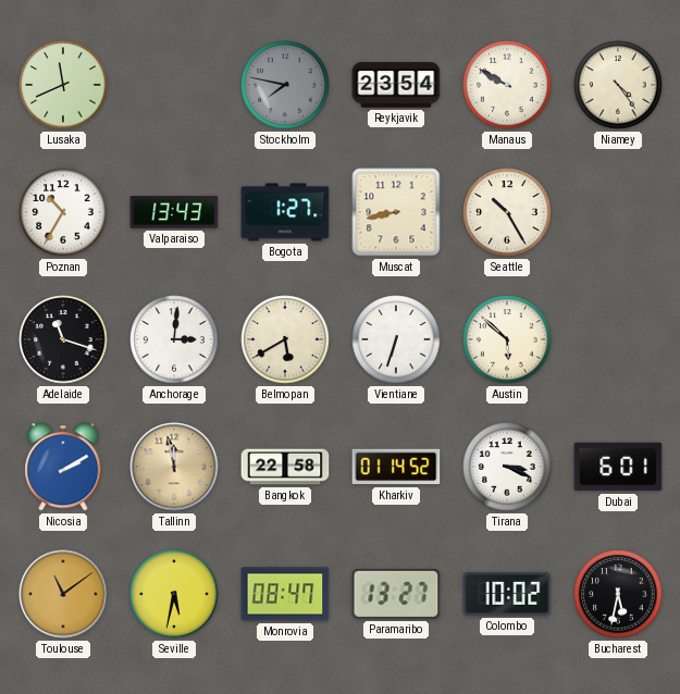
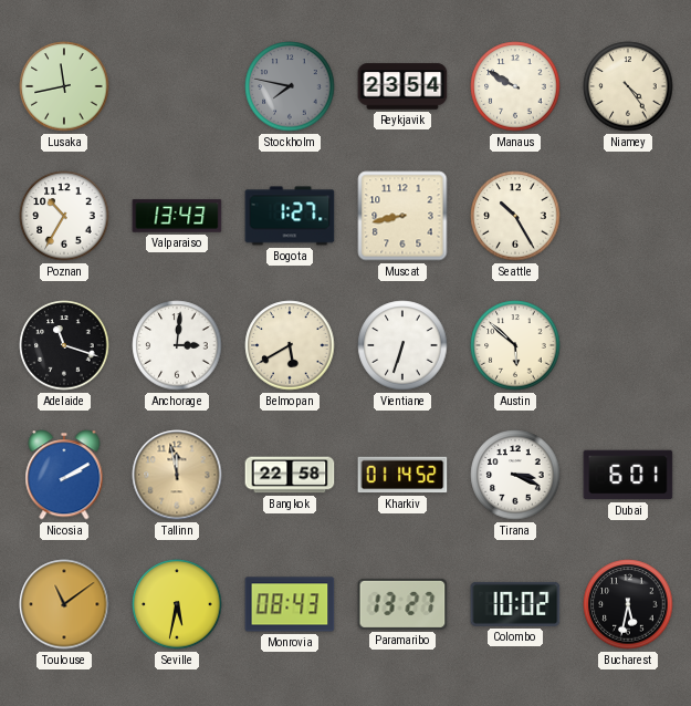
Lusaka: 11:41 -> 11:43 (64, 86)
Monrovia: 08:47 -> 08:43 (290, 604)
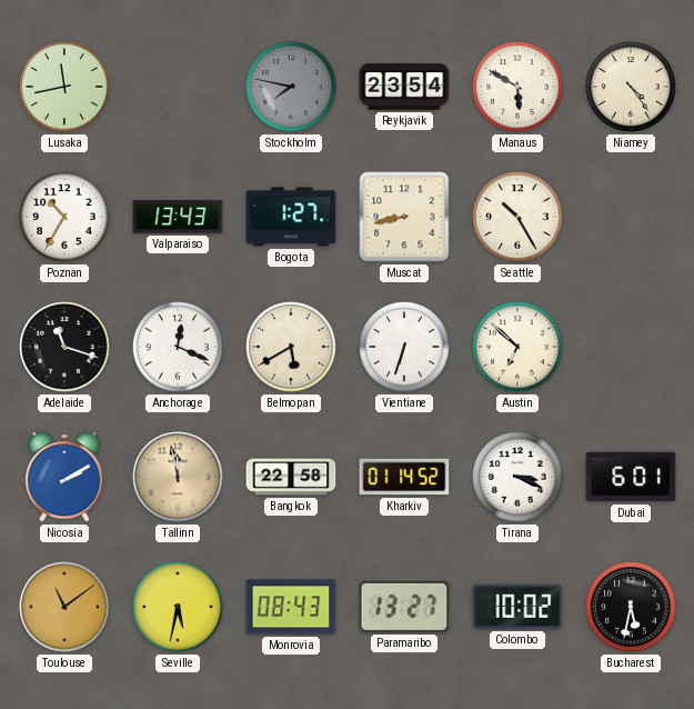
Manaus: 9:50 -> 5:50 (517, 87)
Anchorage: 3:01 -> 12:19 (178, 347)
Austin: 5:52 -> 6:52 (517, 347)
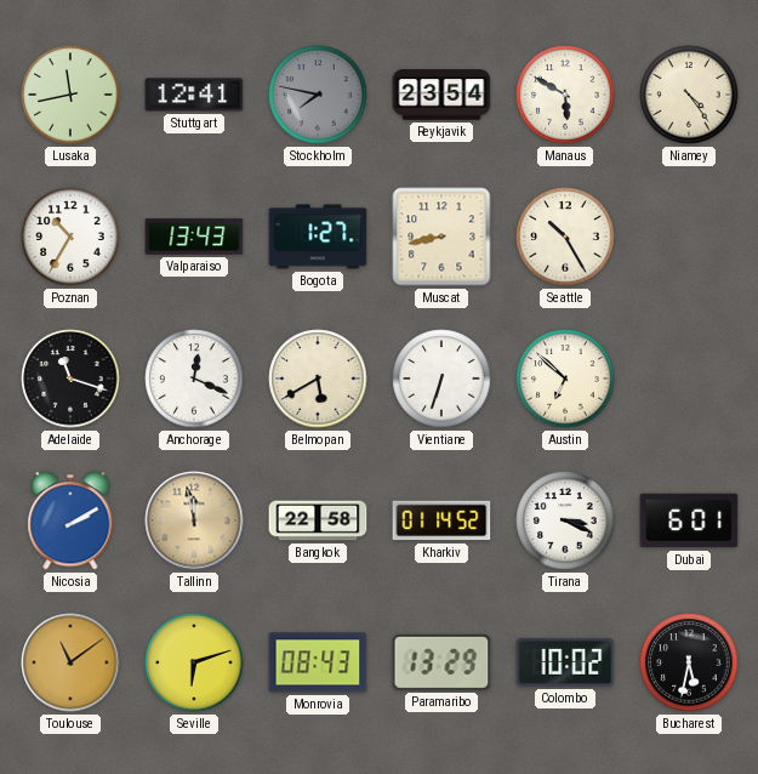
Stuttgart: none -> 12:41 (194, 95)
Seville: 5:32 -> 6:12 (194, 662)
Paramaribo: 13:27 -> 13:29 (441, 662)
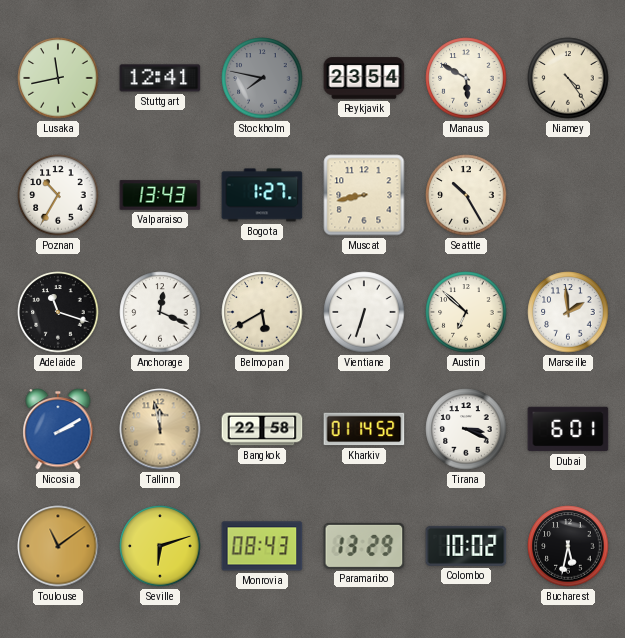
Marseille: none -> 1:59 (568, 312)
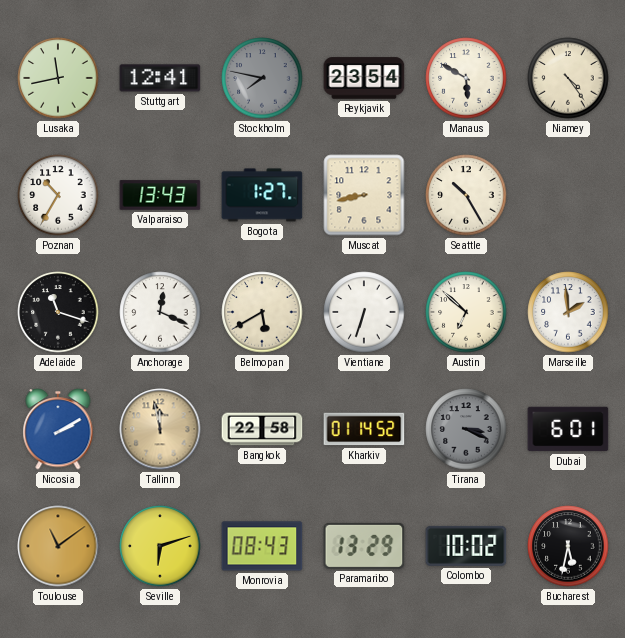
Tirana dial: white -> grey (466, 429)
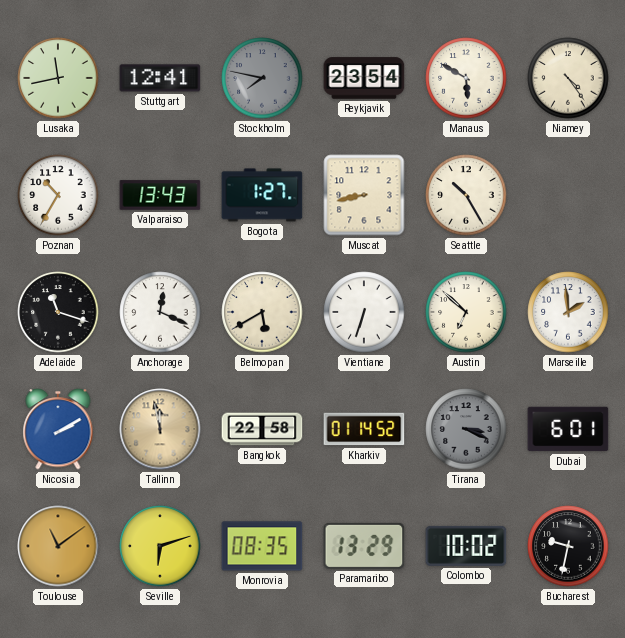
Monrovia: 08:43 -> 08:35 (262, 546)
Bucharest: 5:32 -> 9:32 (568, 546)
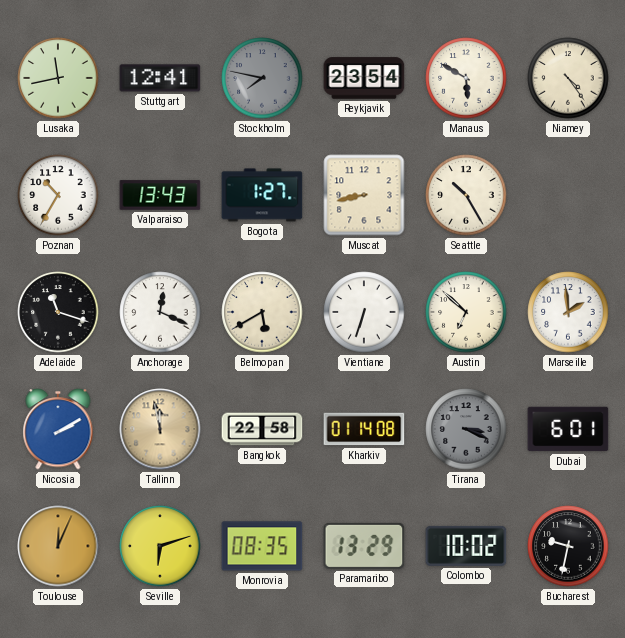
Kharkiv: 01:14:52 -> 01:14:08 (364, 429)
Toulouse: 11:09 -> 12:04 (58, 546)
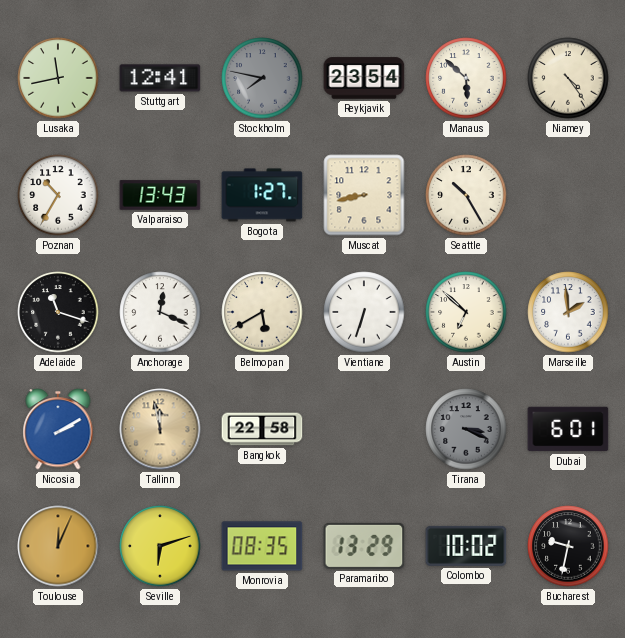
Manaus: 5:50 -> 5:52 (466, 78)
Kharkiv: 01:14 -> none (364, 429)
